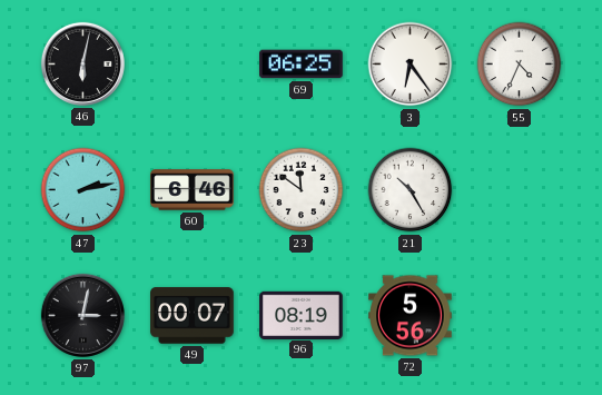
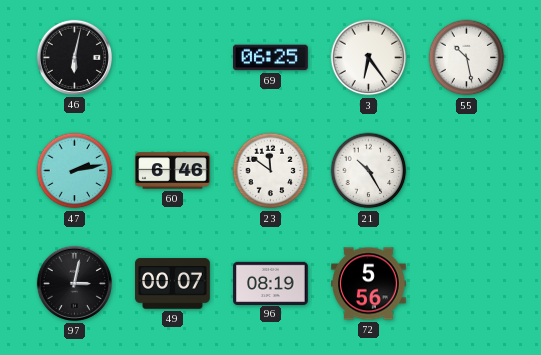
55: 4:34 -> 10:28 (467, 58)
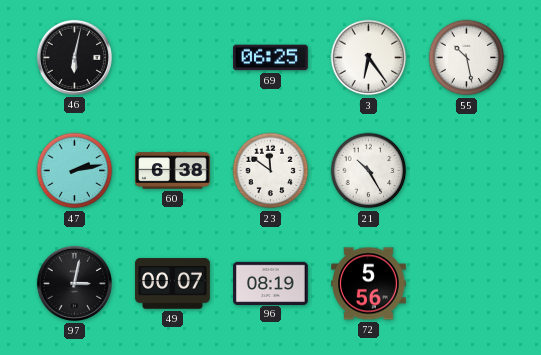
60: 6:46 -> 6:38 (173, 171)
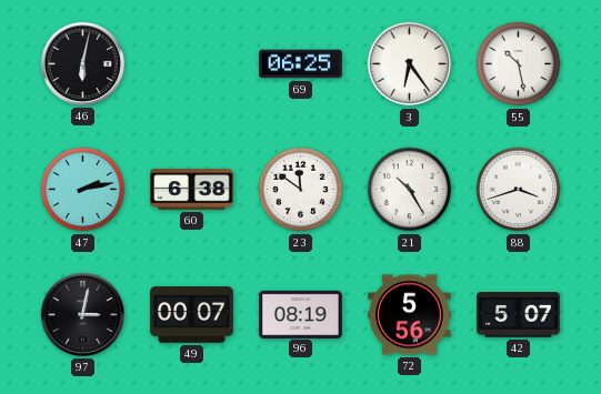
88: none -> 3:42 (519, 190)
42: none -> 5:07 (519, 315)
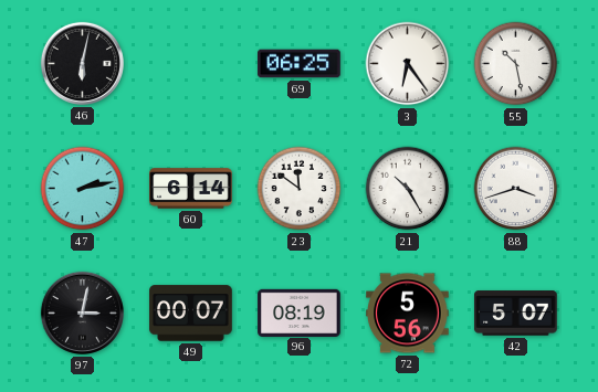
60: 6:38 -> 6:14 (191, 189)
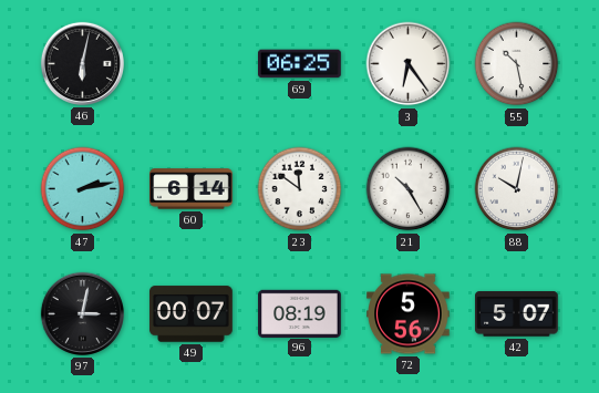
88: 3:42 -> 10:02 (517, 189)
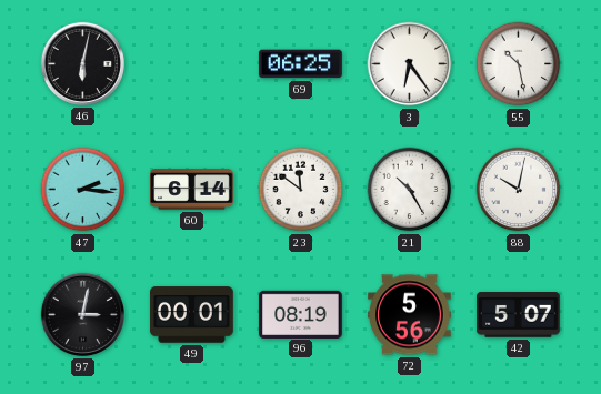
47: 2:13 -> 2:16 (83, 190)
49: 00:07 -> 00:01 (192, 315)
